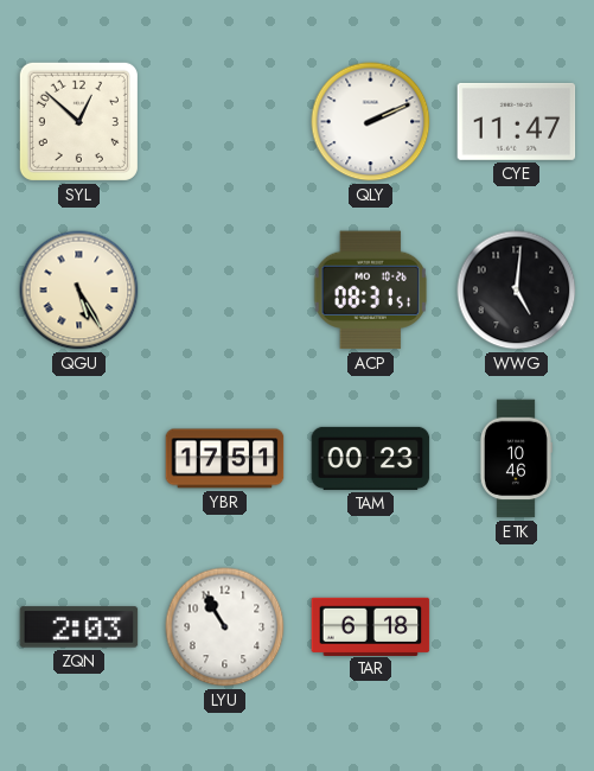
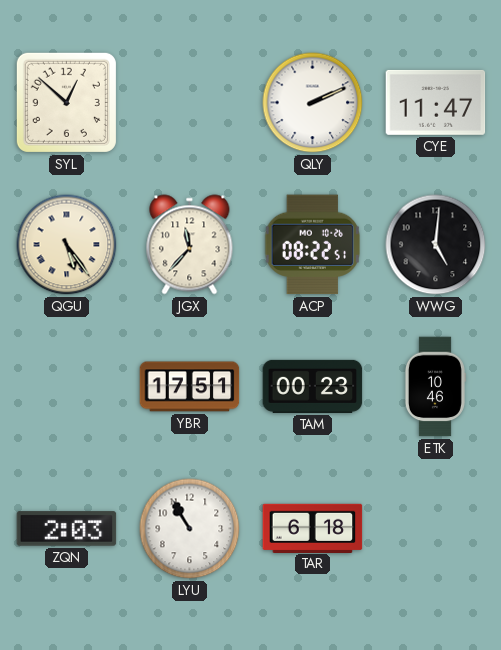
QGU: 5:25 -> 5:24 (67, 245)
JGX: none -> 11:37 (190, 245)
ACP: 08:31 -> 08:22 (313, 245)
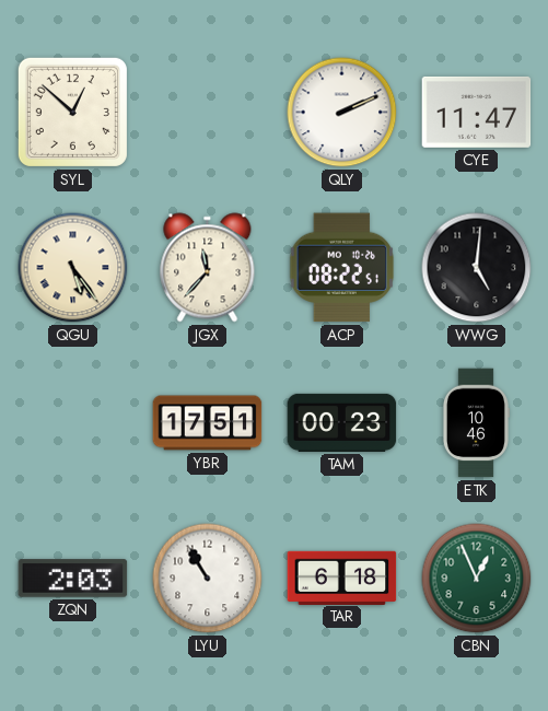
CBN: none -> 12:56 (477, 579)
